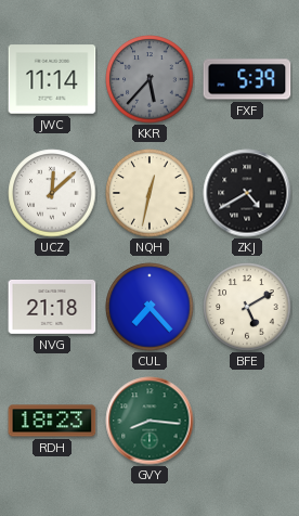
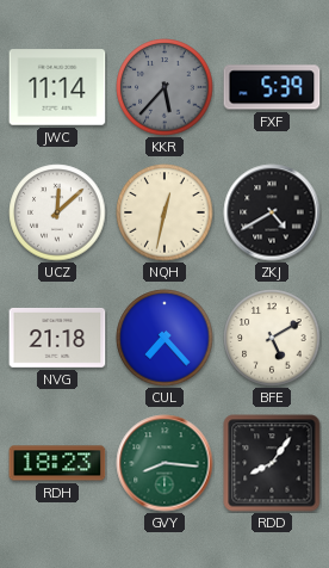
RDD: none -> 8:06 (272, 463)
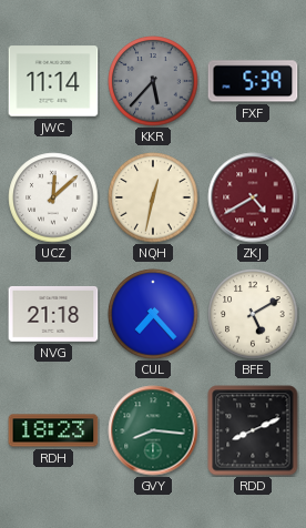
ZKJ dial: black -> burgundy (253, 197)
RDD: 8:06 -> 8:11 (253, 430)
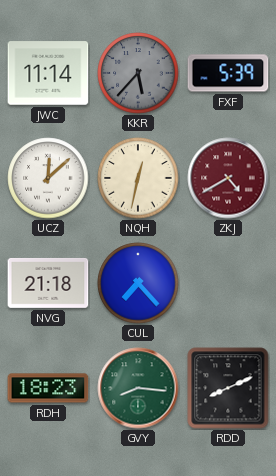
BFE: 5:10 -> none (253, 314)
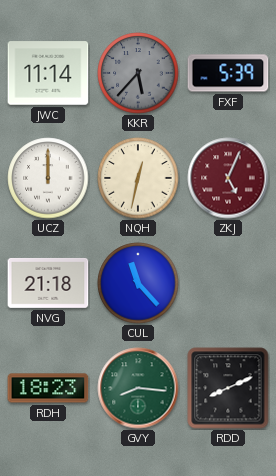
UCZ: 12:08 -> 12:00 (48, 178)
ZKJ: 4:40 -> 5:04 (228, 178)
CUL: 7:23 -> 11:23 (138, 283)
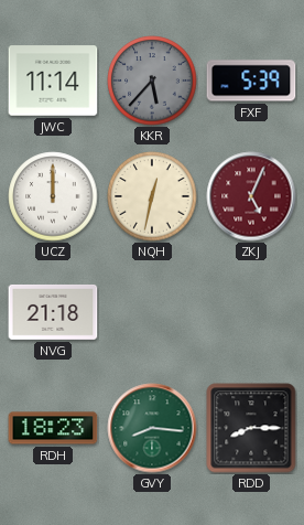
CUL: 11:23 -> none (138, 283)
RDD: 8:11 -> 8:15 (251, 428)
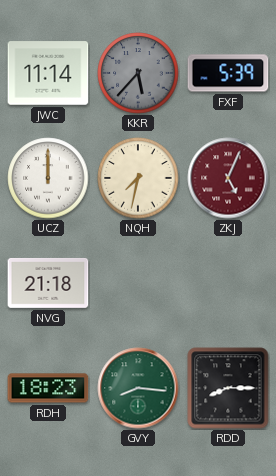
NQH: 12:32 -> 7:32 (138, 178)
